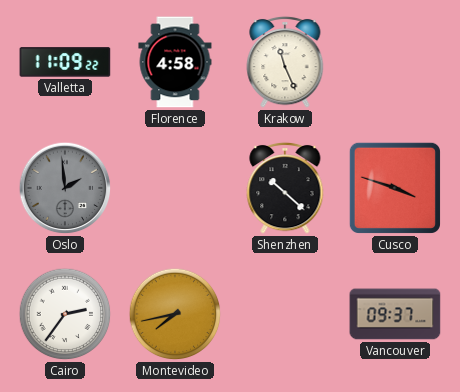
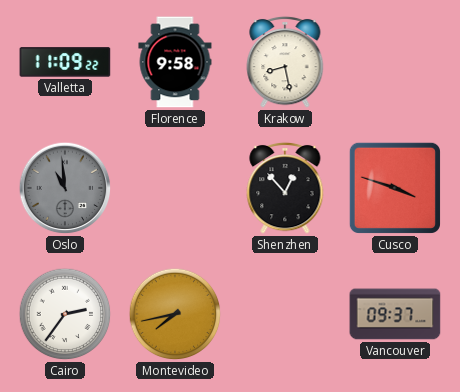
Florence: 4:58 -> 9:58 (175, 62)
Krakow: 11:26 -> 8:28 (285, 62)
Oslo: 1:59 -> 10:59 (65, 188)
Shenzhen: 10:22 -> 12:53 (285, 188)
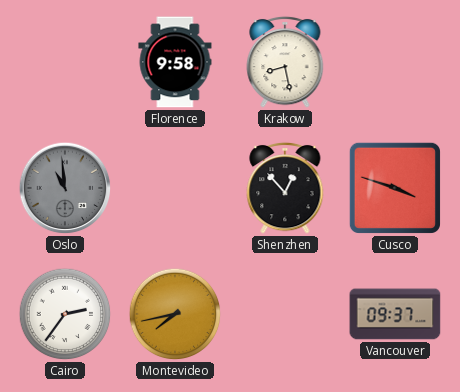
Valletta: 11:09 -> none (65, 62)
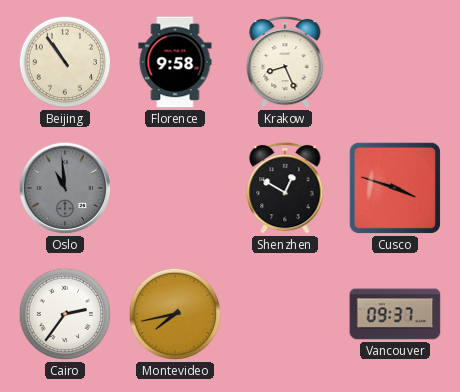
Beijing: none -> 10:54 (65, 62)
Krakow: 8:28 -> 8:26 (285, 62)
Shenzhen: 12:53 -> 12:50 (285, 188)
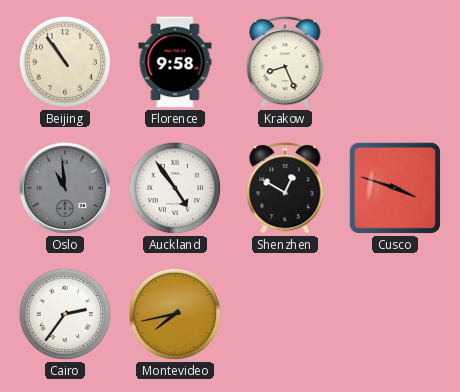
Auckland: none -> 4:54 (175, 188)
Vancouver: 09:37 -> none (395, 314)
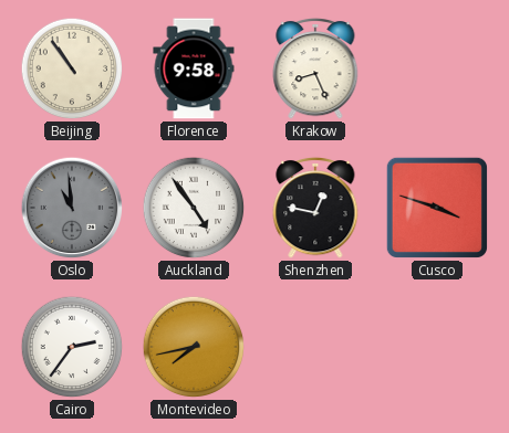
Shenzhen: 12:50 -> 12:47 (315, 208)
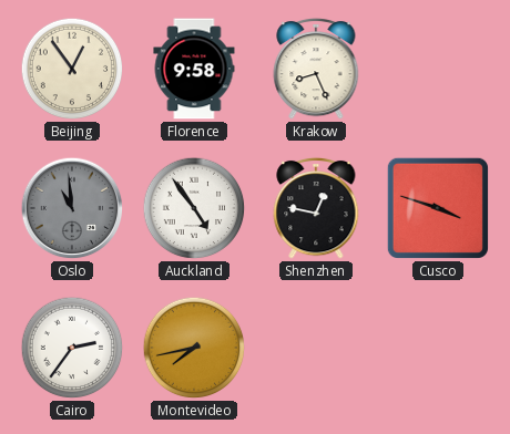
Beijing: 10:54 -> 12:54 (72, 69)
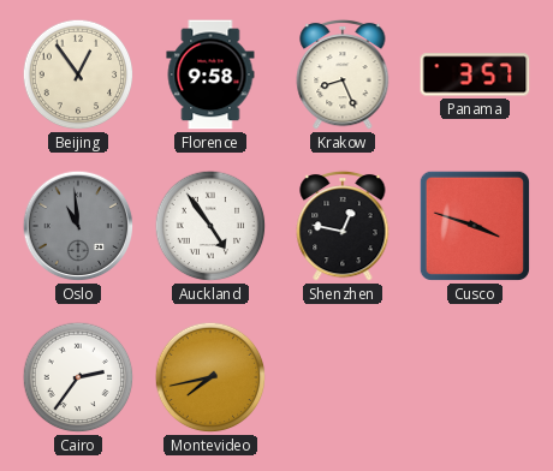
Panama: none -> 3:57 (475, 74)
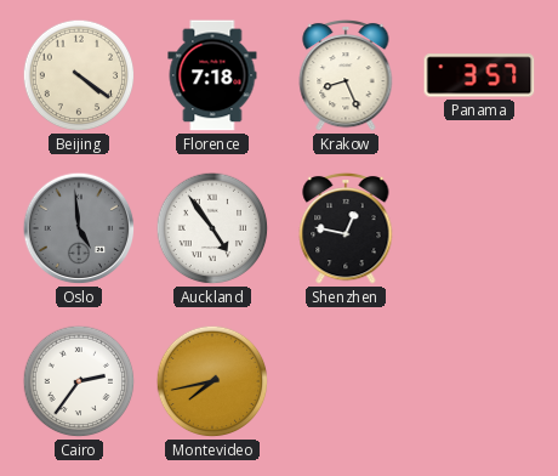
Beijing: 12:54 -> 4:21 (79, 75)
Florence: 9:58 -> 7:18 (212, 75)
Oslo: 10:59 -> 4:59 (79, 228)
Cusco: 3:48 -> none (475, 226)
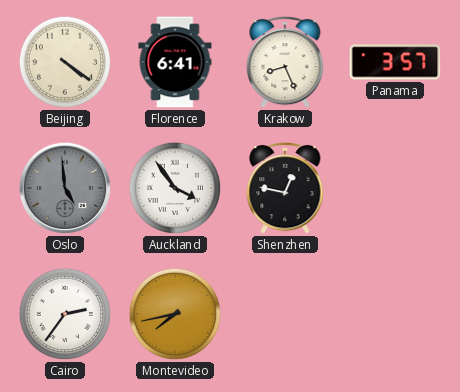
Florence: 7:18 -> 6:41 (175, 62)
Auckland: 4:54 -> 3:54 (175, 188)
